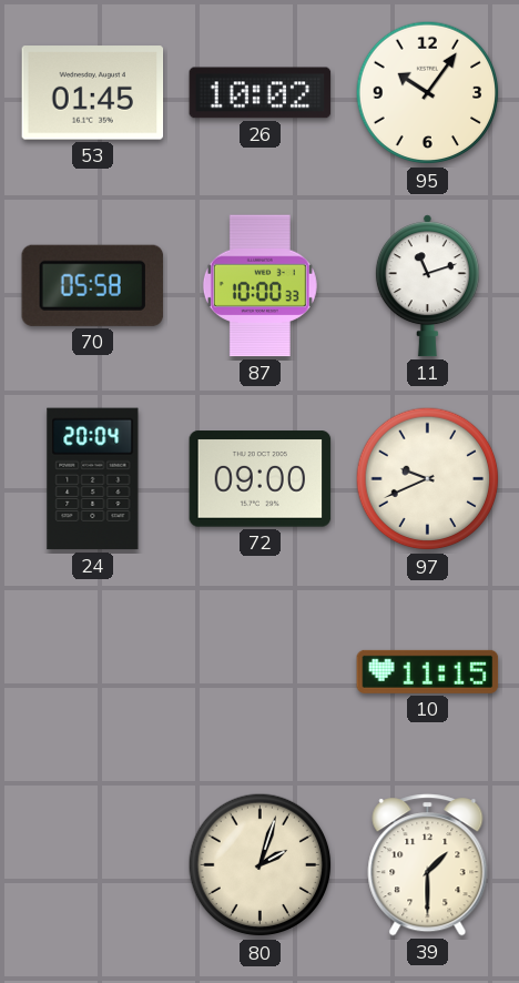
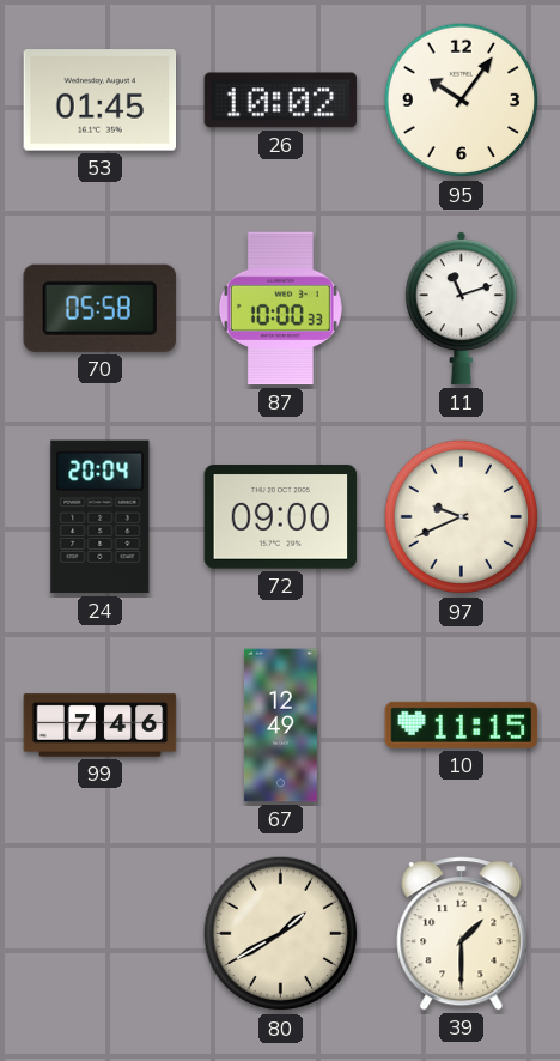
99: none -> 7:46 (101, 726)
67: none -> 12:49 (280, 726)
80: 2:03 -> 1:40 (281, 934)
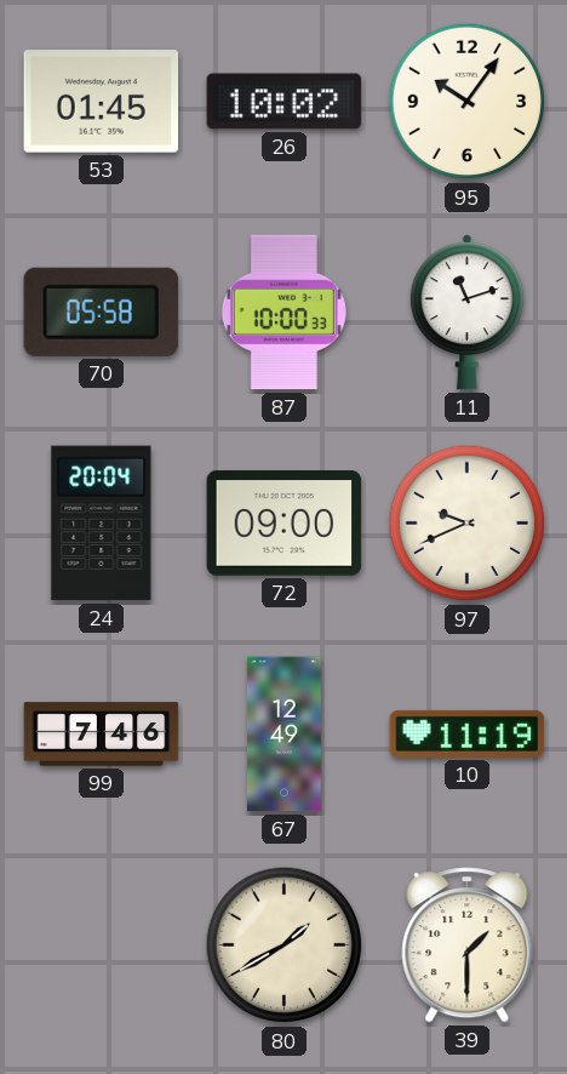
10: 11:15 -> 11:19 (468, 733)
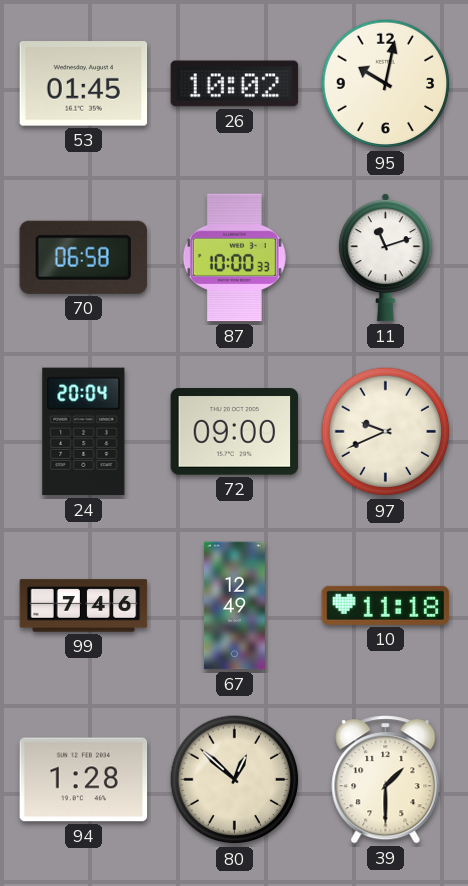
95: 10:06 -> 10:02 (386, 84)
70: 05:58 -> 06:58 (83, 257)
10: 11:19 -> 11:18 (386, 605)
94: none -> 1:28 (84, 780)
80: 1:40 -> 12:52 (235, 780)
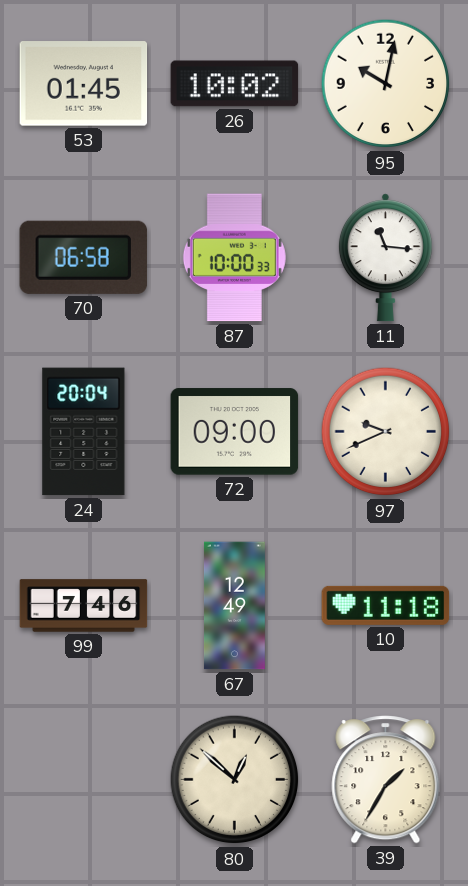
11: 11:12 -> 11:16 (385, 258)
94: 1:28 -> none (84, 780)
39: 1:30 -> 1:35 (386, 780)
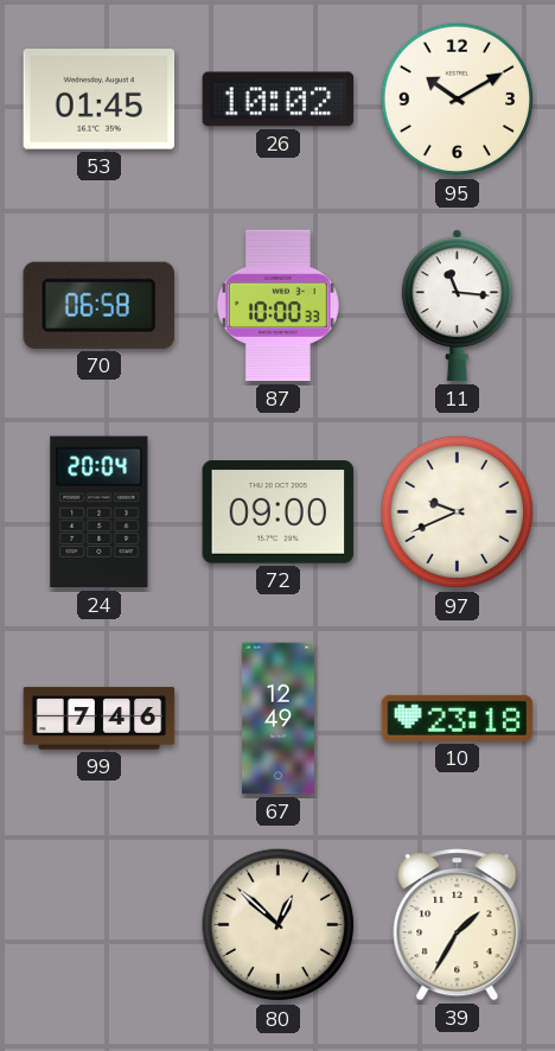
95: 10:02 -> 10:10 (458, 100)
10: 11:18 -> 23:18 (458, 718)
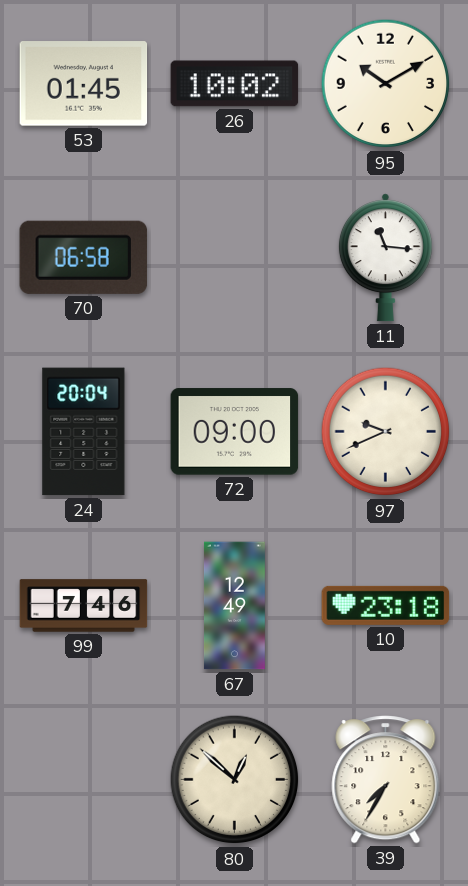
87: 10:00 -> none (277, 306)
39: 1:35 -> 7:35 (386, 780)
